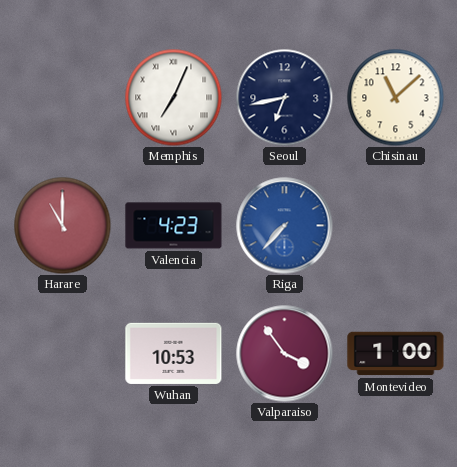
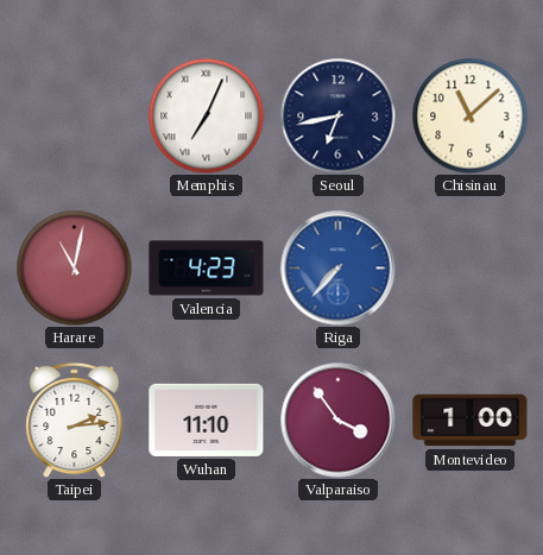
Harare: 11:00 -> 11:02 (74, 267)
Taipei: none -> 2:14 (75, 420)
Wuhan: 10:53 -> 11:10 (207, 420)
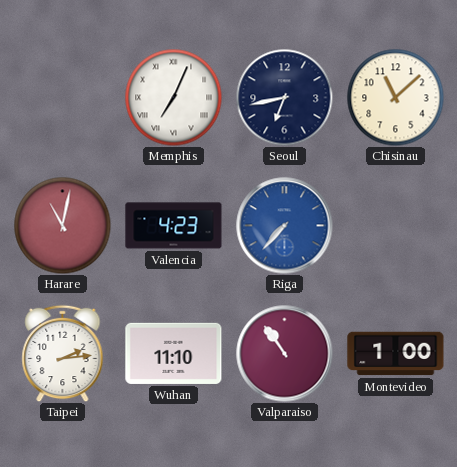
Valparaiso: 3:54 -> 10:54 (285, 354)
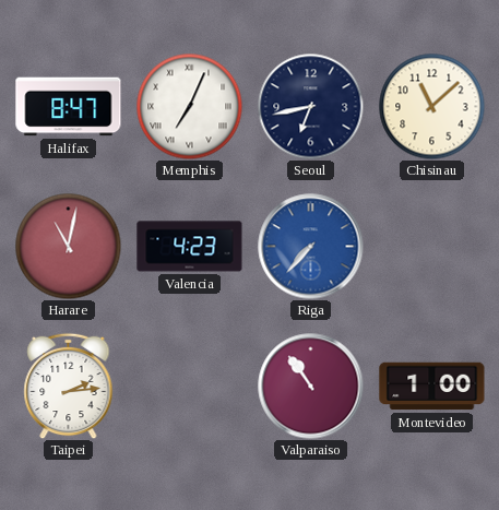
Halifax: none -> 8:47 (69, 107)
Wuhan: 11:10 -> none (174, 353)
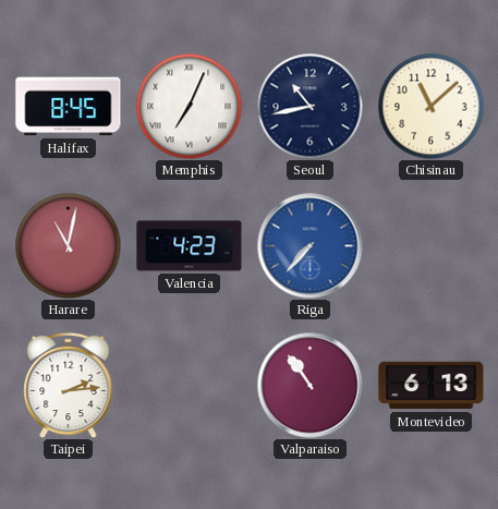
Halifax: 8:47 -> 8:45 (69, 107)
Seoul: 6:43 -> 10:43 (309, 106)
Montevideo: 1:00 -> 6:13 (432, 386)
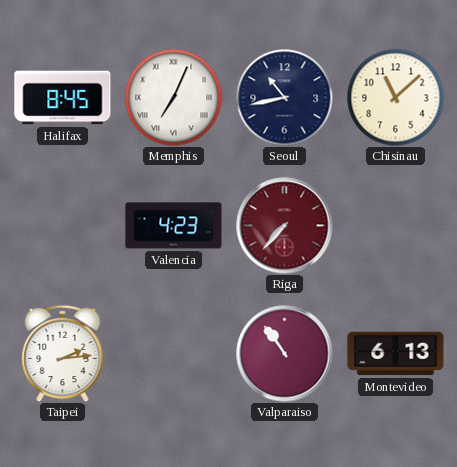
Harare: 11:02 -> none (68, 245)
Riga dial: blue -> burgundy (285, 226)
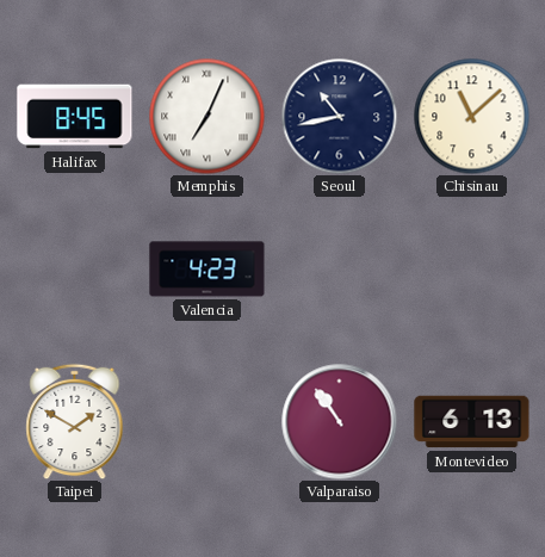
Riga: 7:37 -> none (285, 226)
Taipei: 2:14 -> 1:50 (75, 421)
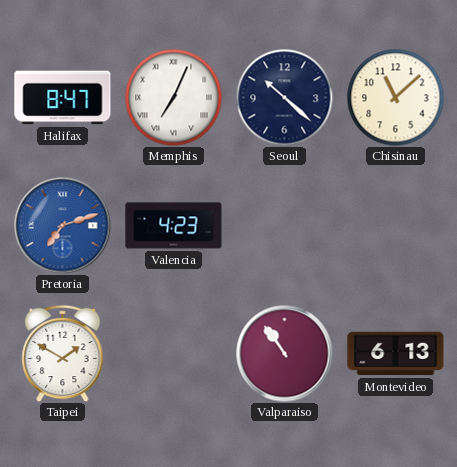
Halifax: 8:45 -> 8:47 (63, 98)
Seoul: 10:43 -> 10:22 (284, 97)
Pretoria: none -> 7:12 (63, 226)
